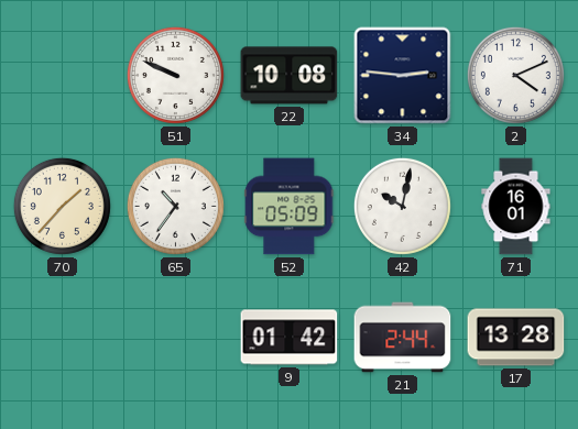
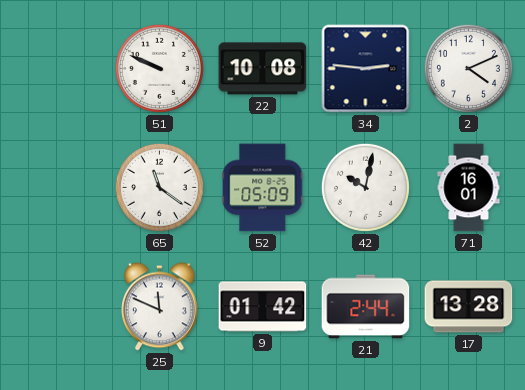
70: 1:37 -> none (62, 206)
65: 10:36 -> 11:21 (159, 187)
25: none -> 11:49 (160, 307)
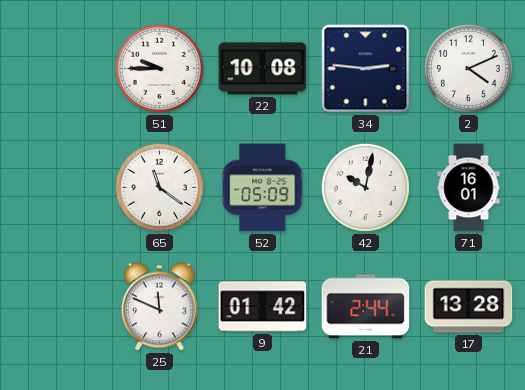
51: 9:49 -> 9:45 (159, 68)
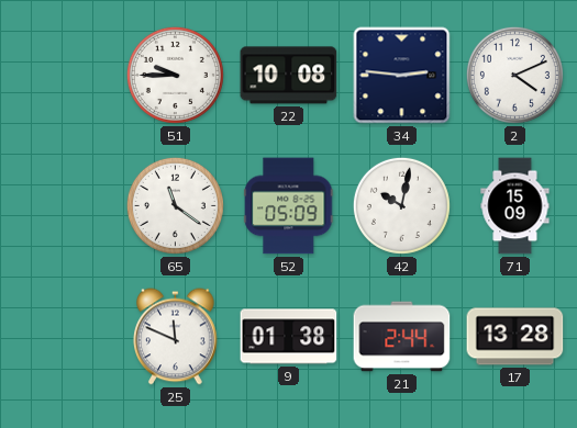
71: 16:01 -> 15:09 (515, 206)
9: 01:42 -> 01:38 (289, 337)
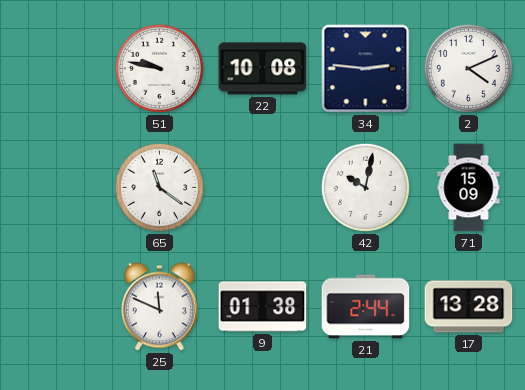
51: 9:45 -> 9:47 (159, 68)
52: 05:09 -> none (289, 206)
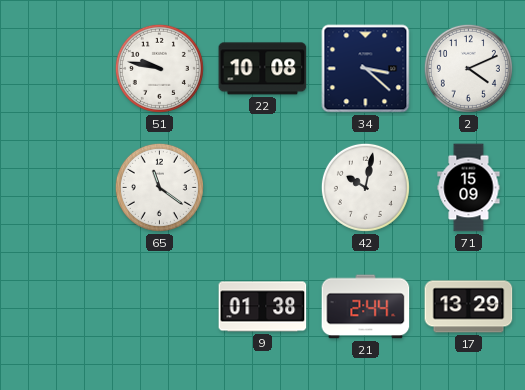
34: 2:46 -> 3:22 (366, 69)
25: 11:49 -> none (160, 307)
17: 13:28 -> 13:29 (469, 307)
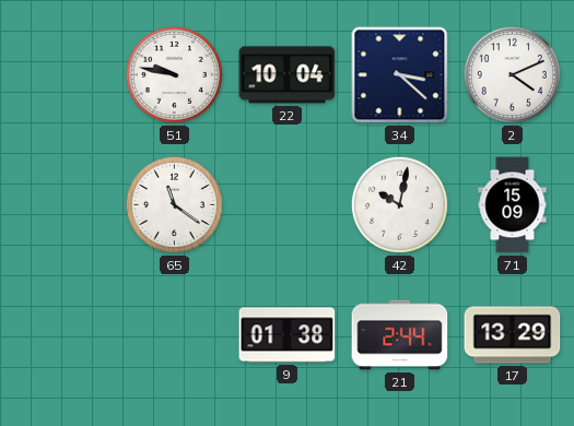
22: 10:08 -> 10:04 (288, 75)
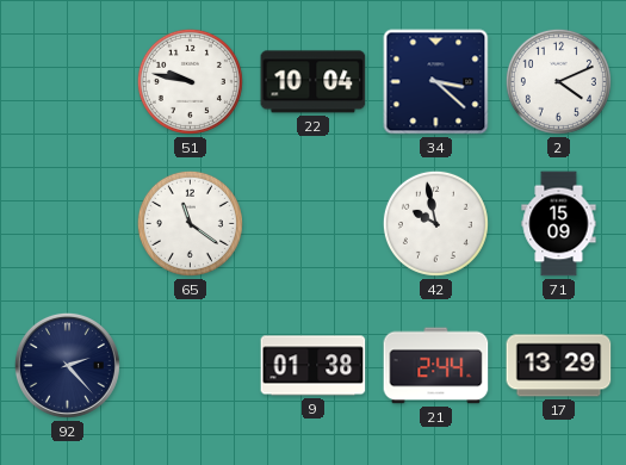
42: 10:02 -> 9:58 (435, 223)
92: none -> 2:23 (67, 365)
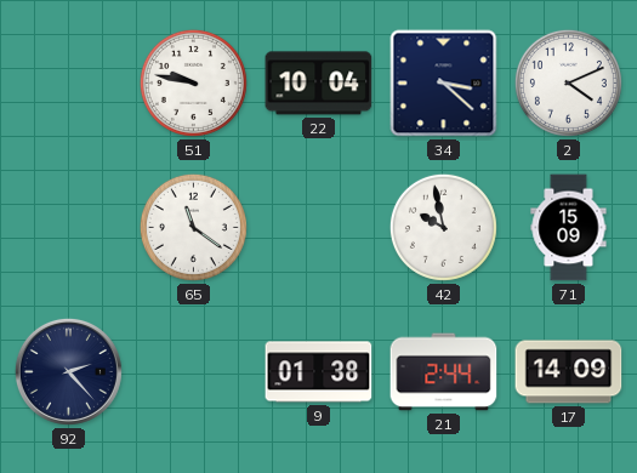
17: 13:29 -> 14:09 (569, 372)
